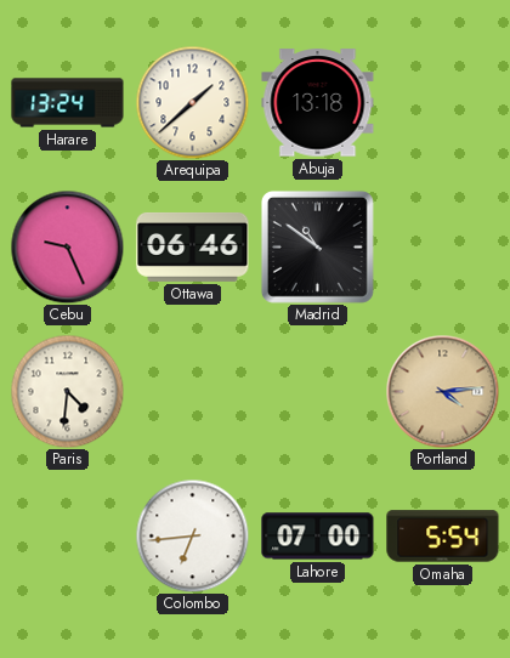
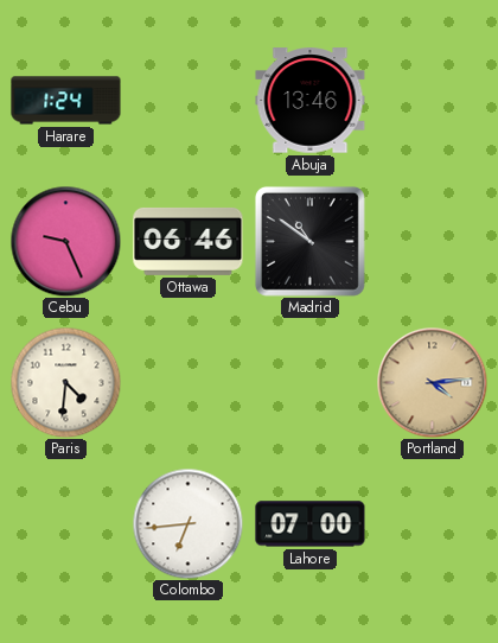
Harare: 13:24 -> 1:24 (66, 101)
Arequipa: 1:38 -> none (192, 102)
Abuja: 13:18 -> 13:46 (311, 101)
Omaha: 5:54 -> none (443, 537)
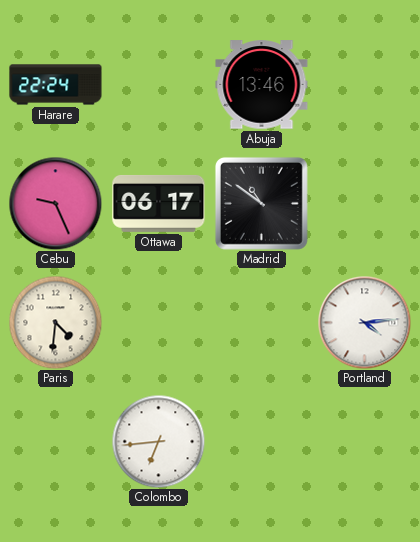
Harare: 1:24 -> 22:24 (56, 85)
Ottawa: 06:46 -> 06:17 (159, 203)
Portland dial: champagne -> white (364, 322)
Lahore: 07:00 -> none (311, 524)
